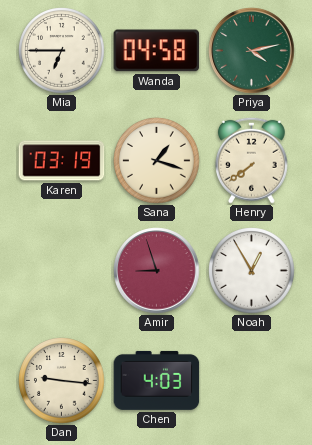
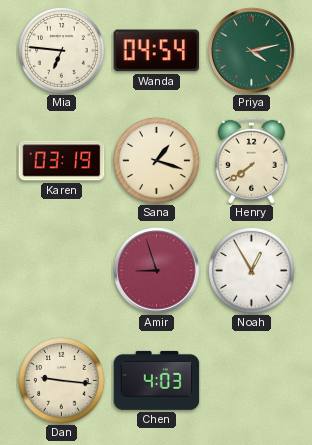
Mia: 6:45 -> 6:46 (62, 51)
Wanda: 04:58 -> 04:54 (157, 51)
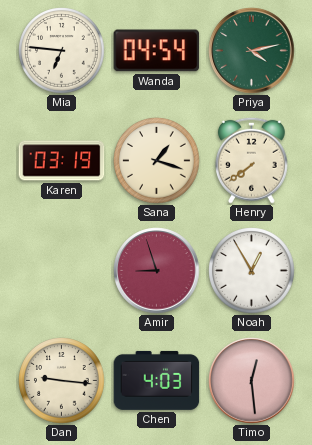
Timo: none -> 12:29 (252, 381)
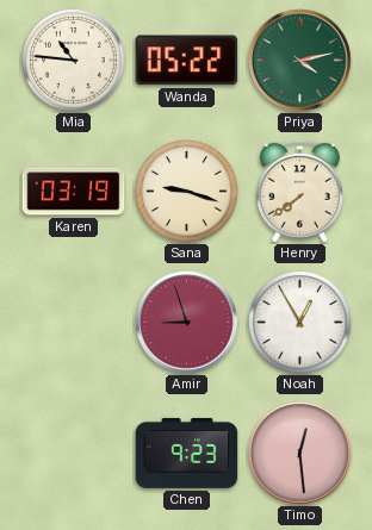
Mia: 6:46 -> 10:46 (74, 61)
Wanda: 04:54 -> 05:22 (187, 61)
Sana: 1:18 -> 9:18 (187, 192)
Dan: 9:16 -> none (62, 381)
Chen: 4:03 -> 9:23 (187, 453)
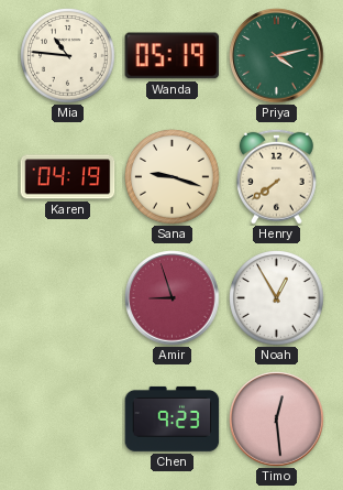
Wanda: 05:22 -> 05:19 (173, 56)
Karen: 03:19 -> 04:19 (68, 177)
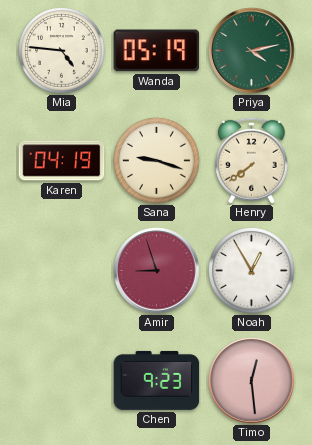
Mia: 10:46 -> 4:46 (62, 51)
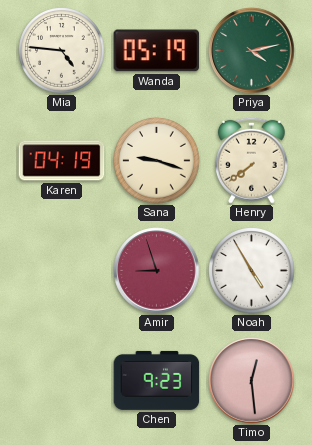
Noah: 12:55 -> 4:55 (252, 271)
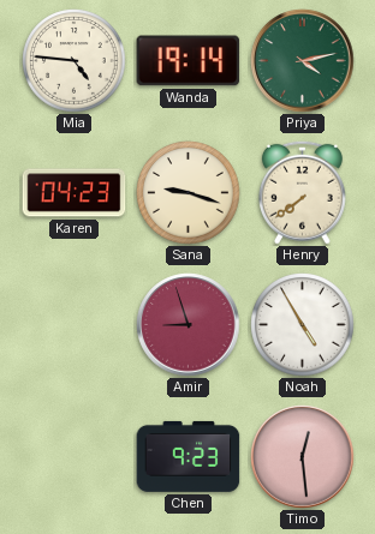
Wanda: 05:19 -> 19:14 (189, 61)
Karen: 04:19 -> 04:23 (75, 193)
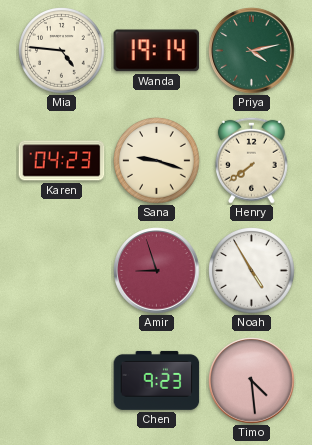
Timo: 12:29 -> 4:29 (252, 381)
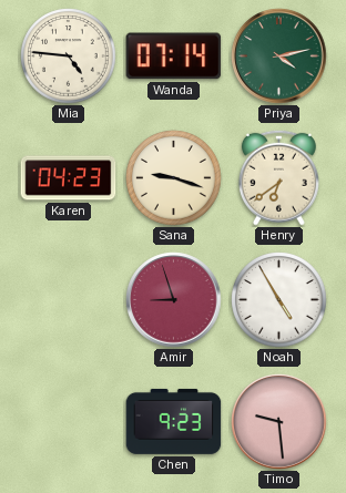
Wanda: 19:14 -> 07:14 (174, 57)
Henry: 7:39 -> 6:39 (278, 177)
Timo: 4:29 -> 9:29 (279, 422)
